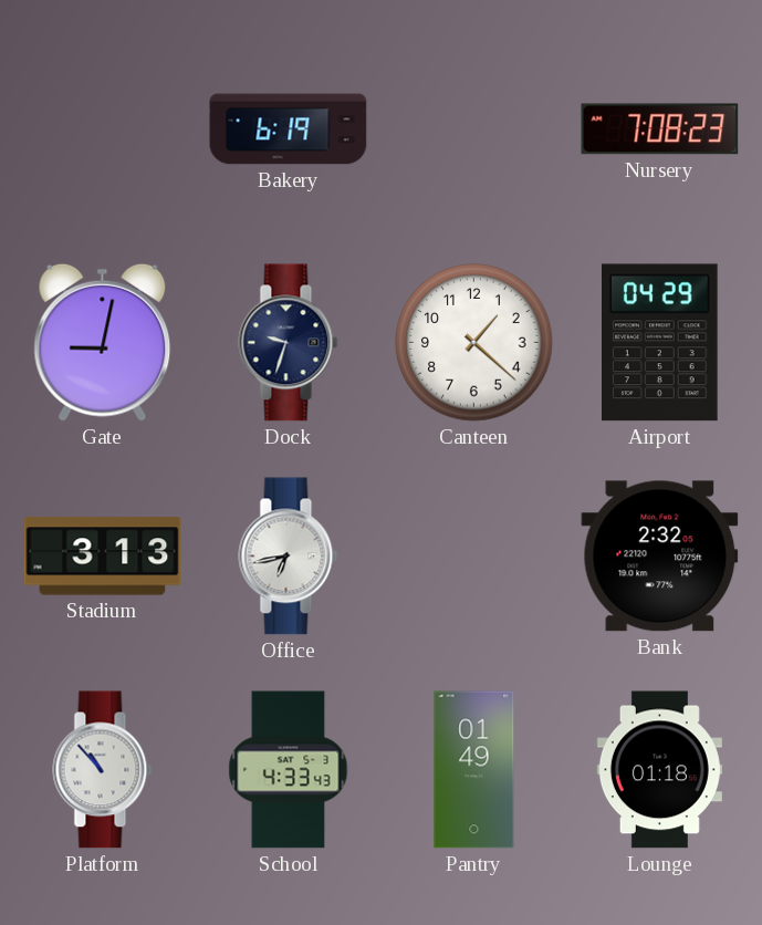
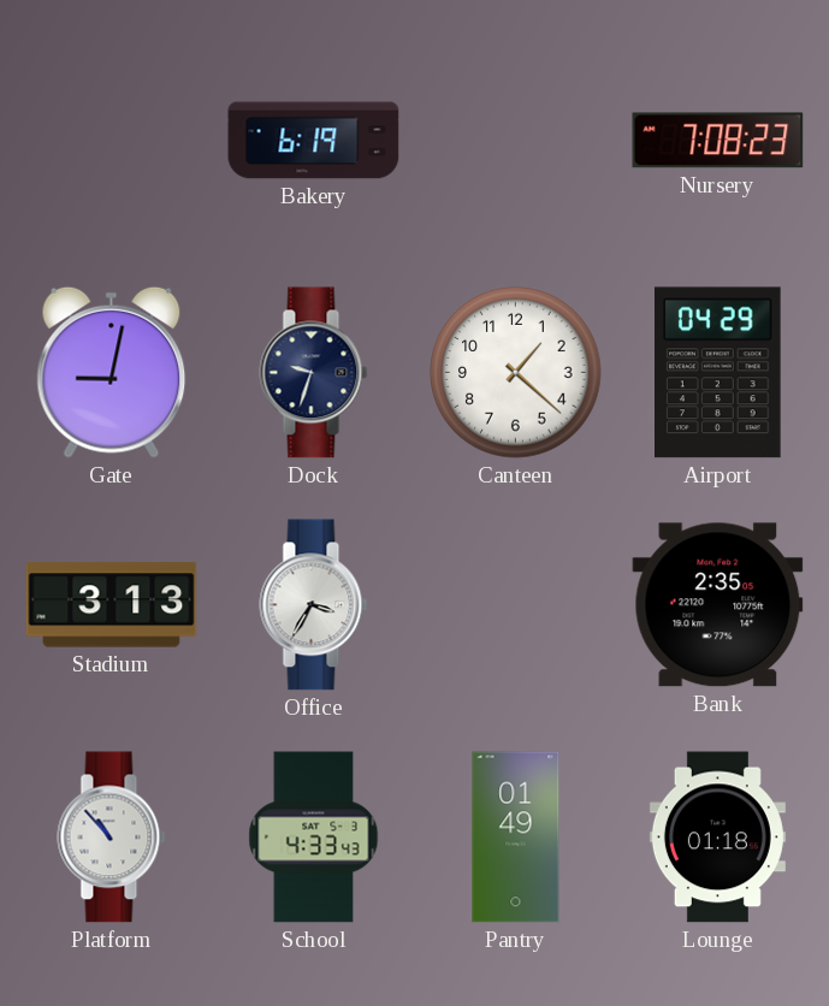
Office: 6:43 -> 3:35 (314, 605)
Bank: 2:32 -> 2:35 (718, 605)
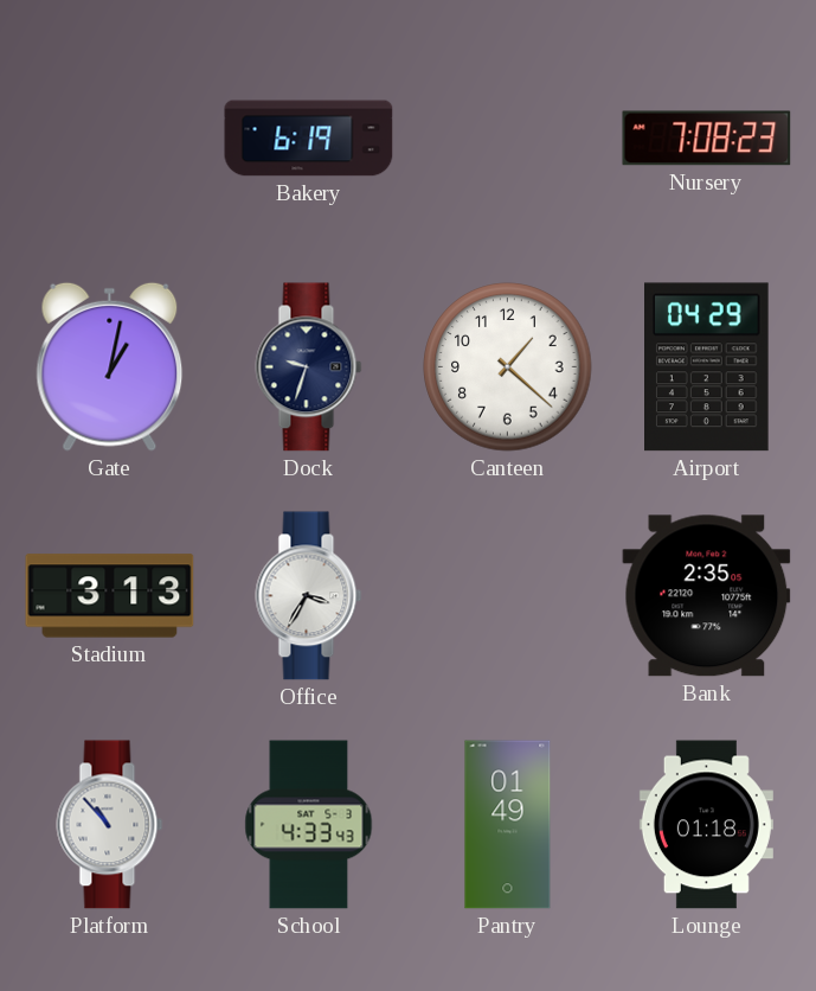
Gate: 9:02 -> 1:02 (110, 366)
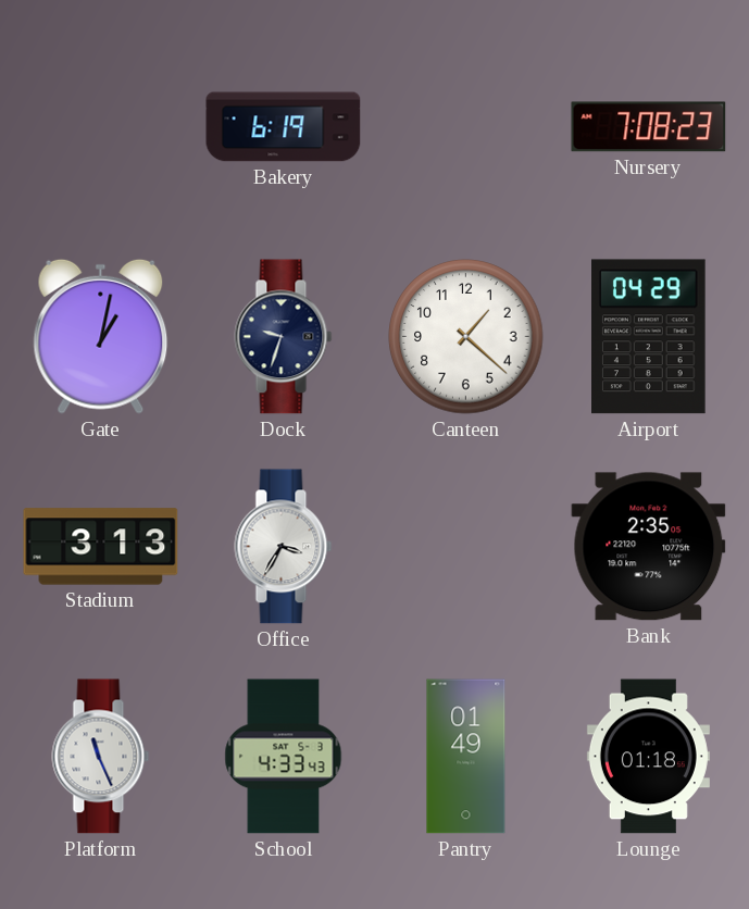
Platform: 10:53 -> 11:26 (101, 757)
